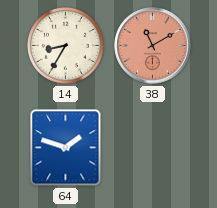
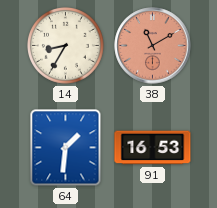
64: 1:48 -> 1:31 (66, 148)
91: none -> 16:53 (153, 148)
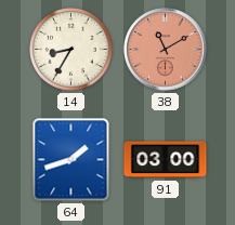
64: 1:31 -> 1:42 (71, 160)
91: 16:53 -> 03:00 (166, 160)
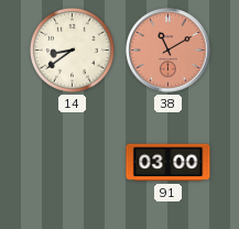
14: 8:35 -> 8:39 (73, 51)
64: 1:42 -> none (71, 160)
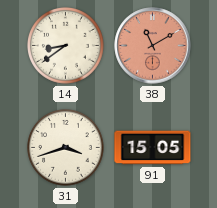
31: none -> 3:42 (66, 148)
91: 03:00 -> 15:05 (153, 148)
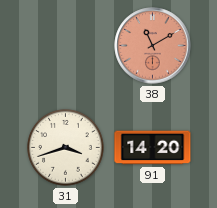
14: 8:39 -> none (66, 46)
91: 15:05 -> 14:20 (153, 148)
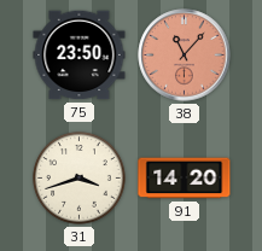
75: none -> 23:50 (80, 56)
38: 11:10 -> 11:07 (185, 56)
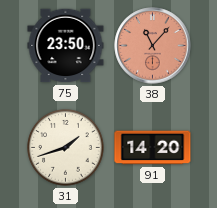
31: 3:42 -> 1:42 (66, 148)
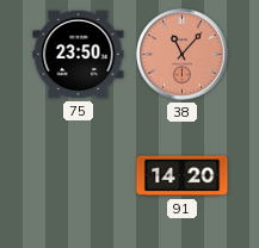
31: 1:42 -> none (66, 148)
